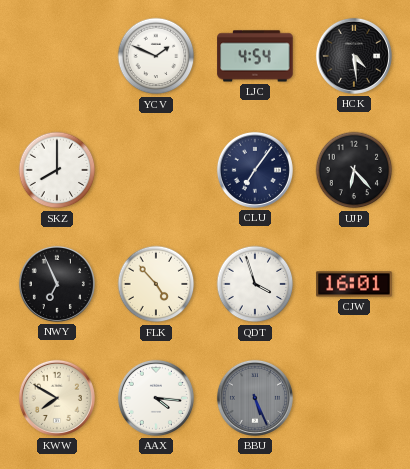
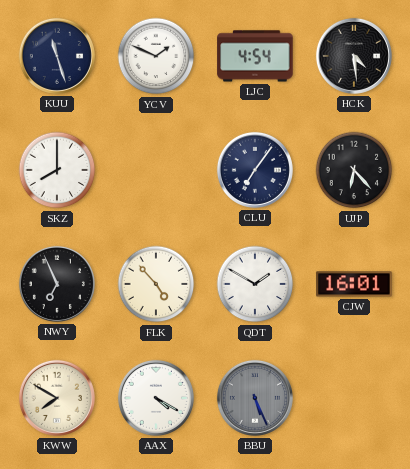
KUU: none -> 11:27 (57, 56)
QDT: 3:57 -> 1:50 (255, 284)
AAX: 4:16 -> 4:20 (156, 398)
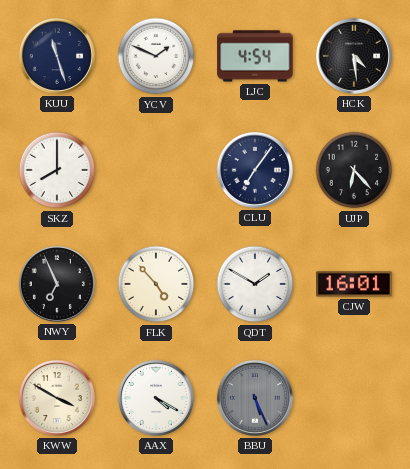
KWW: 7:50 -> 3:50 (57, 398)
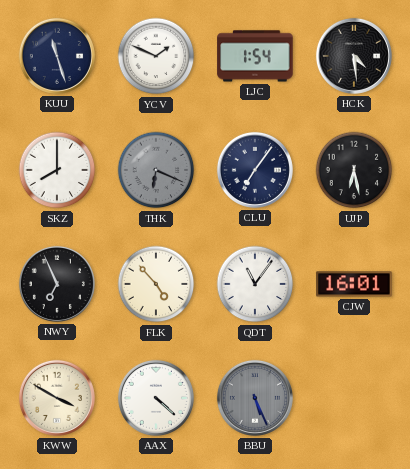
LJC: 4:54 -> 1:54 (255, 56)
THK: none -> 6:19 (156, 170)
UJP: 6:23 -> 6:28 (354, 170)
QDT: 1:50 -> 11:06 (255, 284)
AAX: 4:20 -> 4:22 (156, 398)
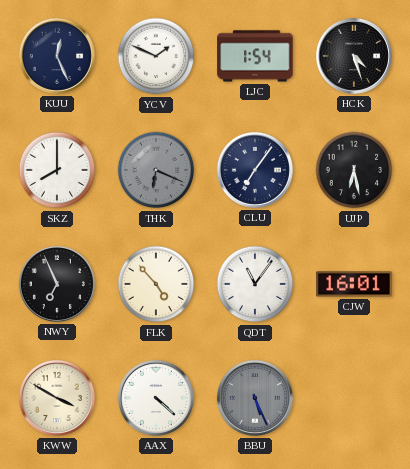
KUU: 11:27 -> 12:26 (57, 56)
HCK: 4:29 -> 4:27 (354, 56)
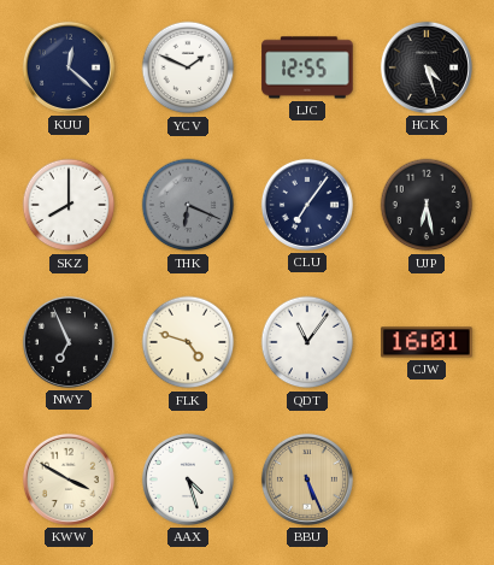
KUU: 12:26 -> 12:22 (69, 67)
LJC: 1:54 -> 12:55 (307, 67)
FLK: 4:53 -> 4:48 (188, 342)
AAX: 4:22 -> 4:27 (188, 479)
BBU dial: grey -> champagne (307, 479)
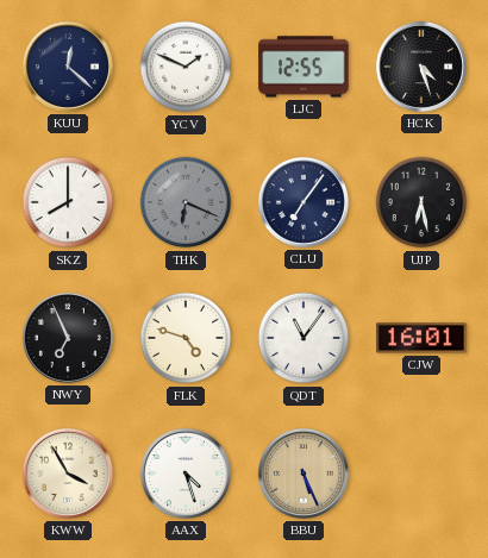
KWW: 3:50 -> 3:55 (68, 474)
